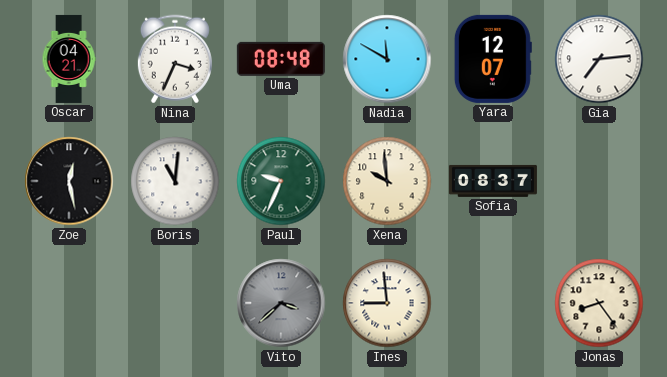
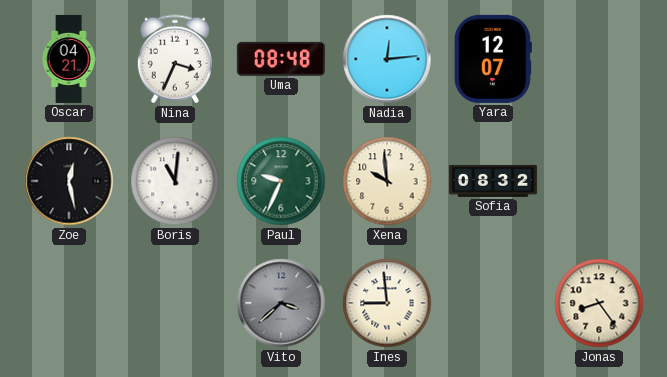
Nadia: 11:50 -> 12:14 (387, 59)
Gia: 7:14 -> none (599, 59)
Sofia: 08:37 -> 08:32 (493, 181)
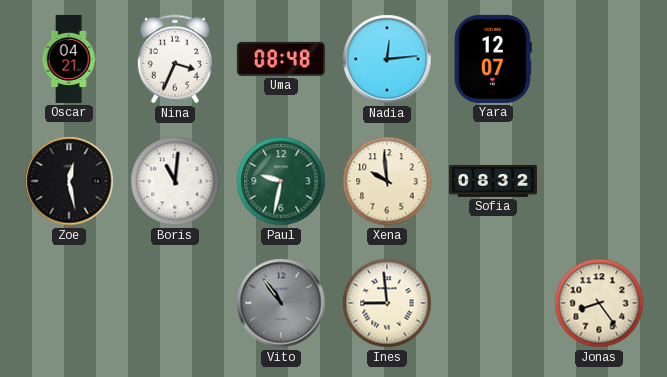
Paul: 9:34 -> 9:32 (281, 181)
Vito: 3:38 -> 10:54 (281, 303)
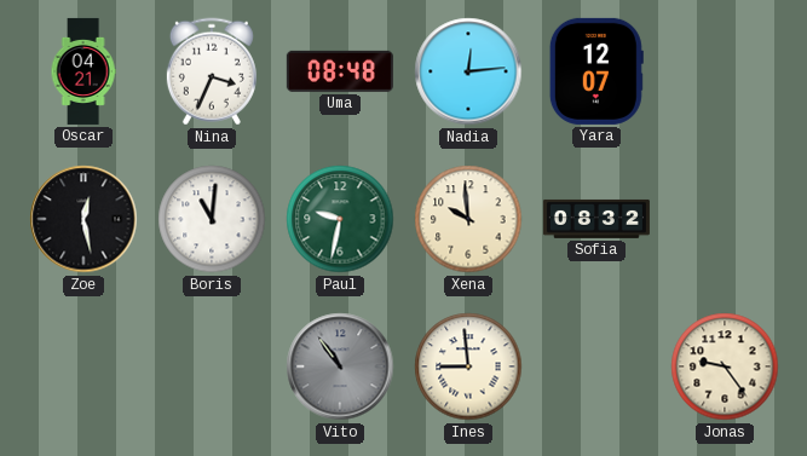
Jonas: 8:24 -> 9:24 (725, 366)
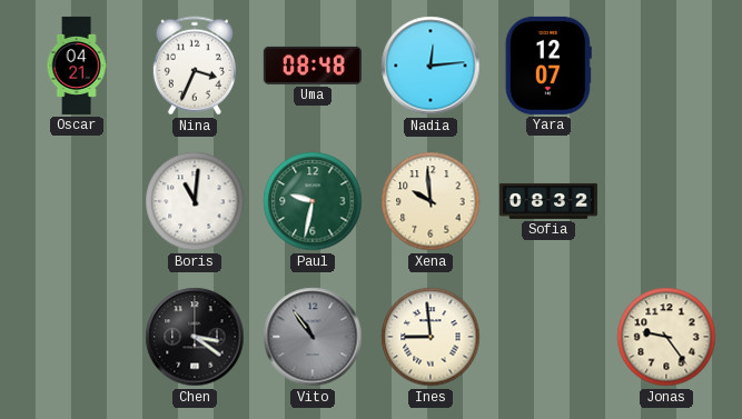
Zoe: 12:28 -> none (83, 219)
Chen: none -> 3:21 (195, 337)
